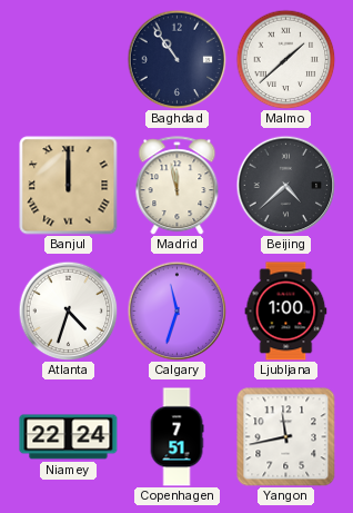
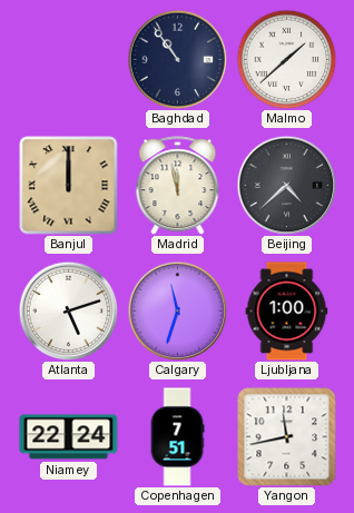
Atlanta: 4:33 -> 5:12 (68, 310)
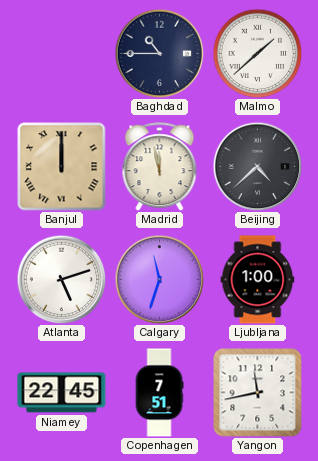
Baghdad: 10:54 -> 10:45 (159, 53)
Niamey: 22:24 -> 22:45 (62, 393)
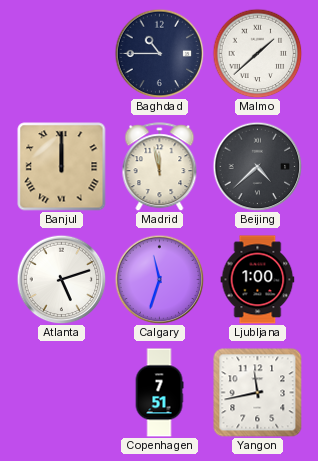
Niamey: 22:45 -> none (62, 393)
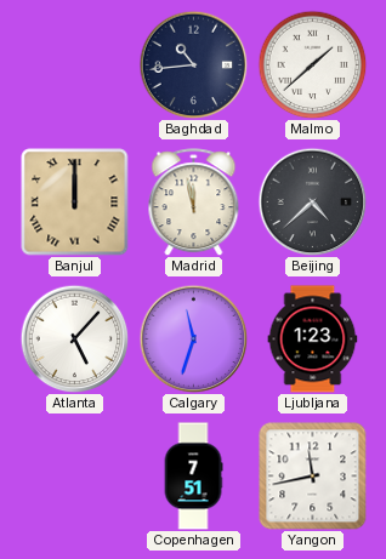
Baghdad: 10:45 -> 10:44 (193, 64)
Atlanta: 5:12 -> 5:07 (74, 338)
Ljubljana: 1:00 -> 1:23 (313, 340)
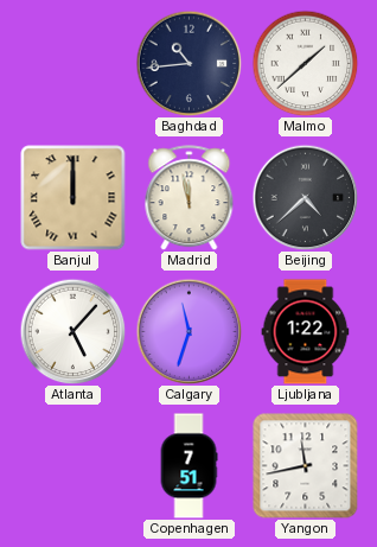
Ljubljana: 1:23 -> 1:22 (306, 332)
